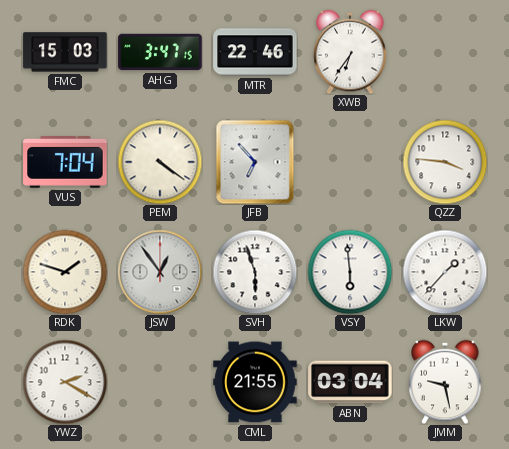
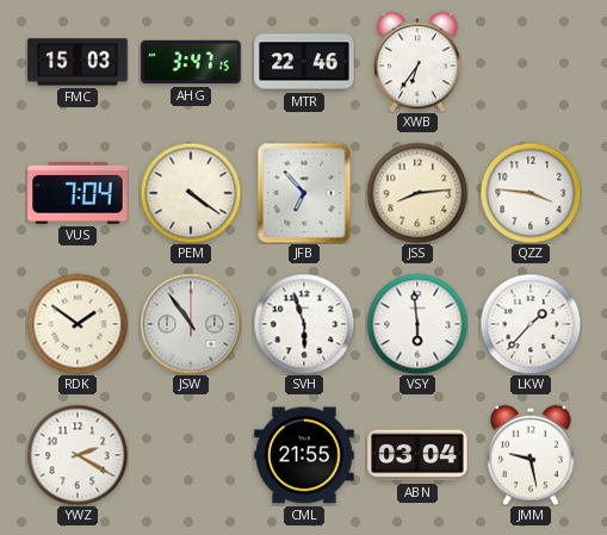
JSS: none -> 8:14 (417, 193)
RDK: 1:48 -> 1:51 (78, 324)
JSW: 12:54 -> 10:54 (191, 324)
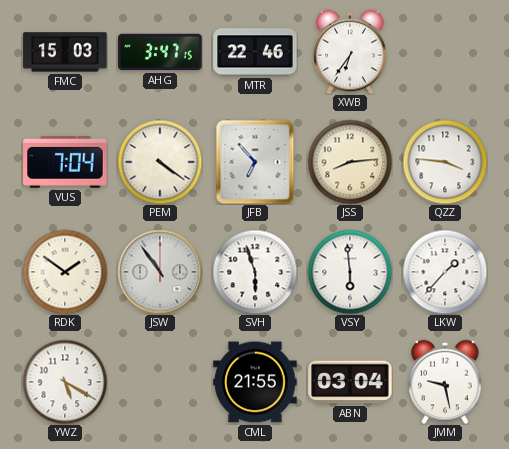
YWZ: 2:20 -> 5:20 (65, 382)
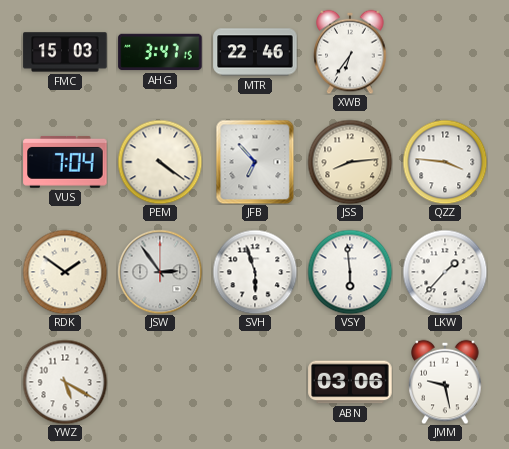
JSW: 10:54 -> 2:54 (160, 272)
CML: 21:55 -> none (255, 382)
ABN: 03:04 -> 03:06 (350, 382)
